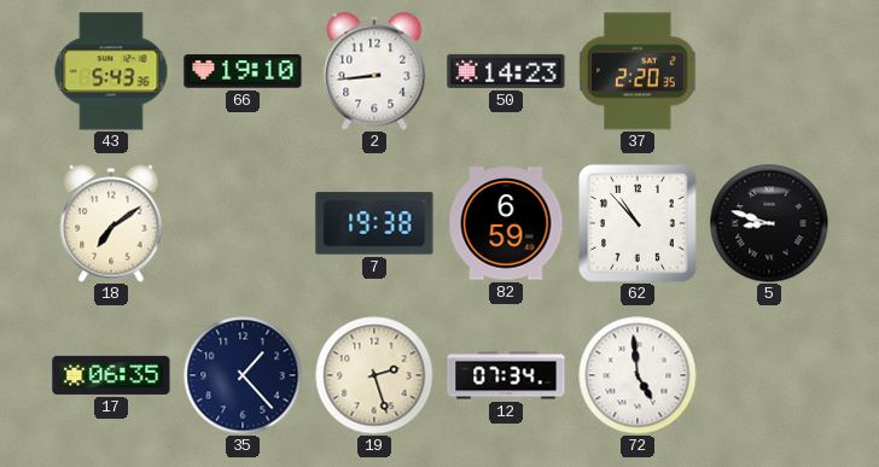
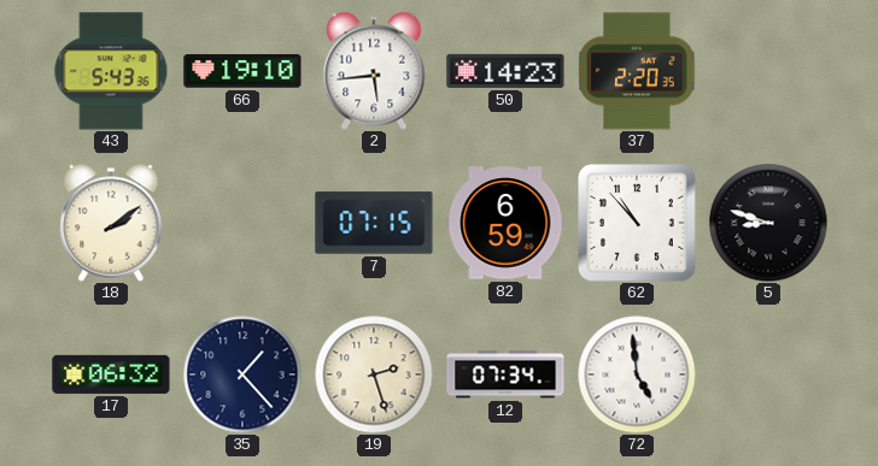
2: 8:44 -> 5:44 (374, 71)
18: 7:09 -> 2:09 (111, 223)
7: 19:38 -> 07:15 (374, 223)
17: 06:35 -> 06:32 (111, 374)
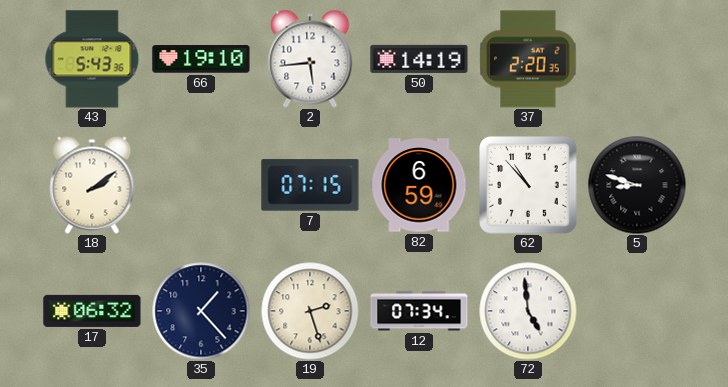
50: 14:23 -> 14:19 (419, 59)
